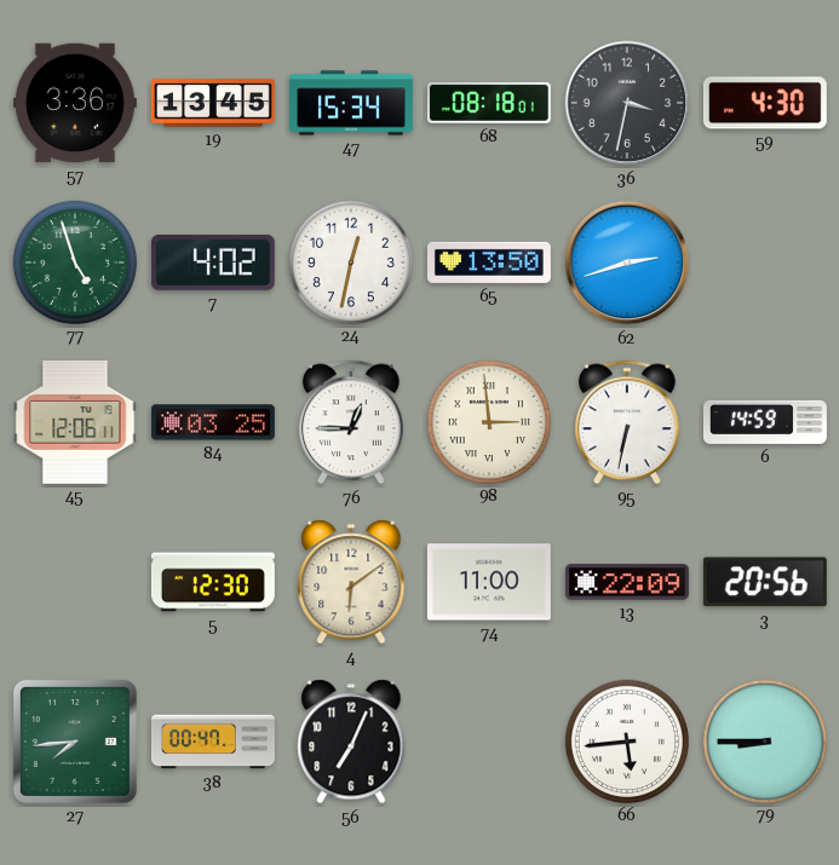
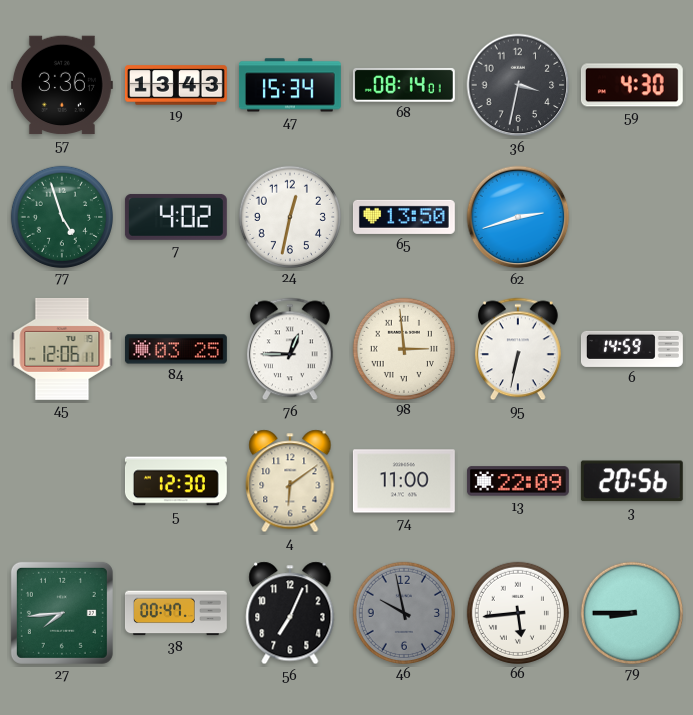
19: 13:45 -> 13:43 (176, 85)
68: 08:18 -> 08:14 (404, 85)
46: none -> 9:58 (403, 612)
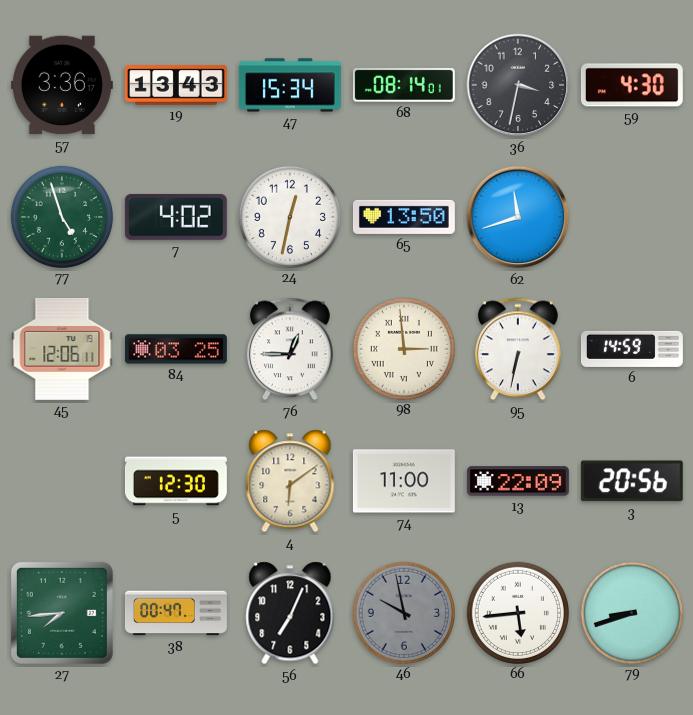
62: 2:42 -> 11:42 (518, 217)
79: 8:45 -> 8:42 (631, 612)
